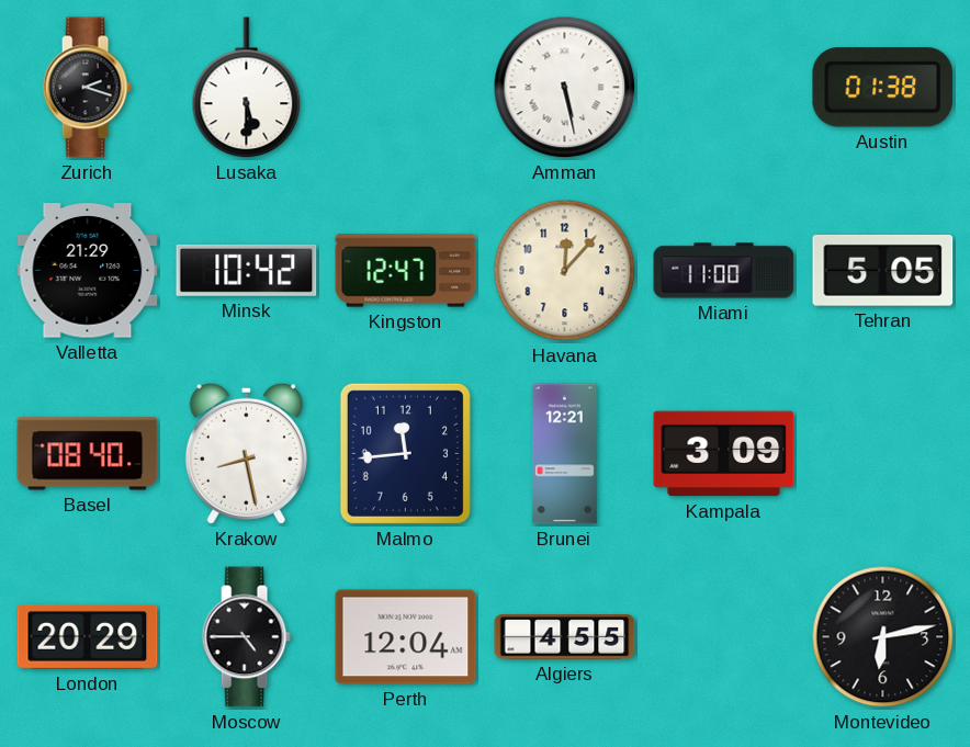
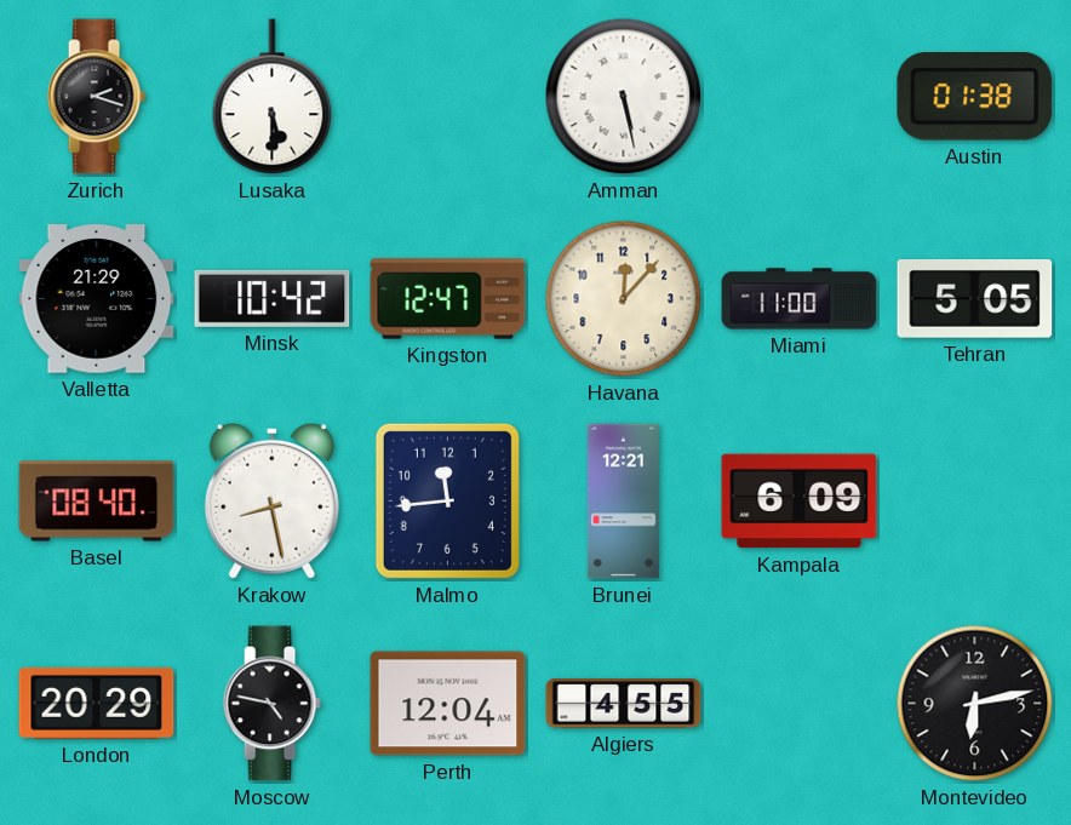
Kampala: 3:09 -> 6:09 (800, 502)
Moscow: 4:45 -> 4:47 (271, 704)
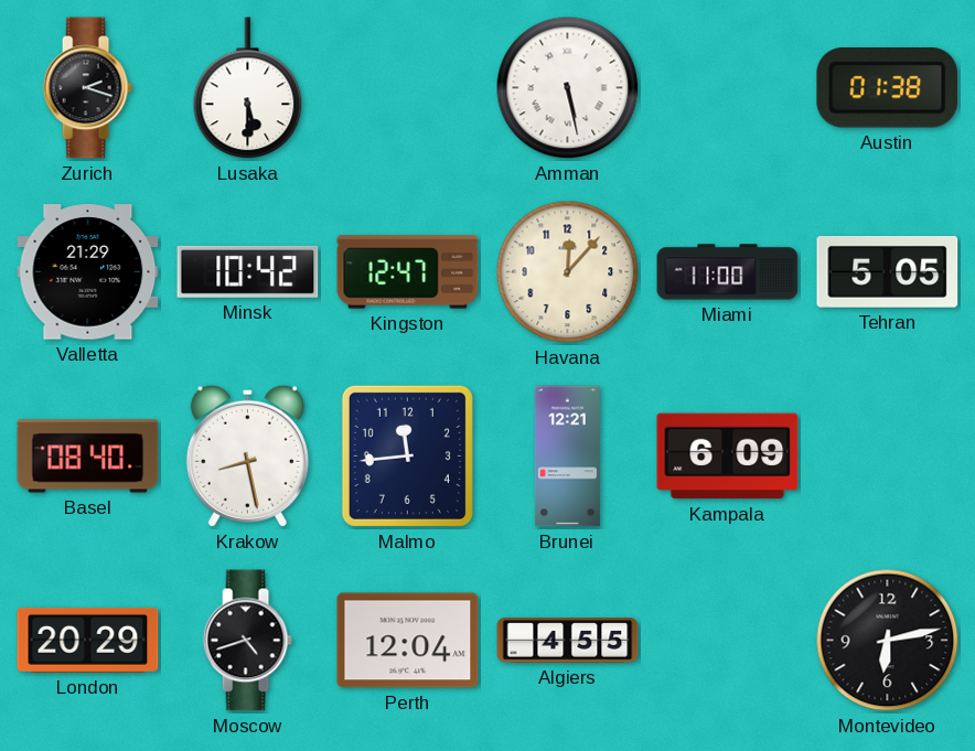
Moscow: 4:47 -> 4:42 (247, 641)
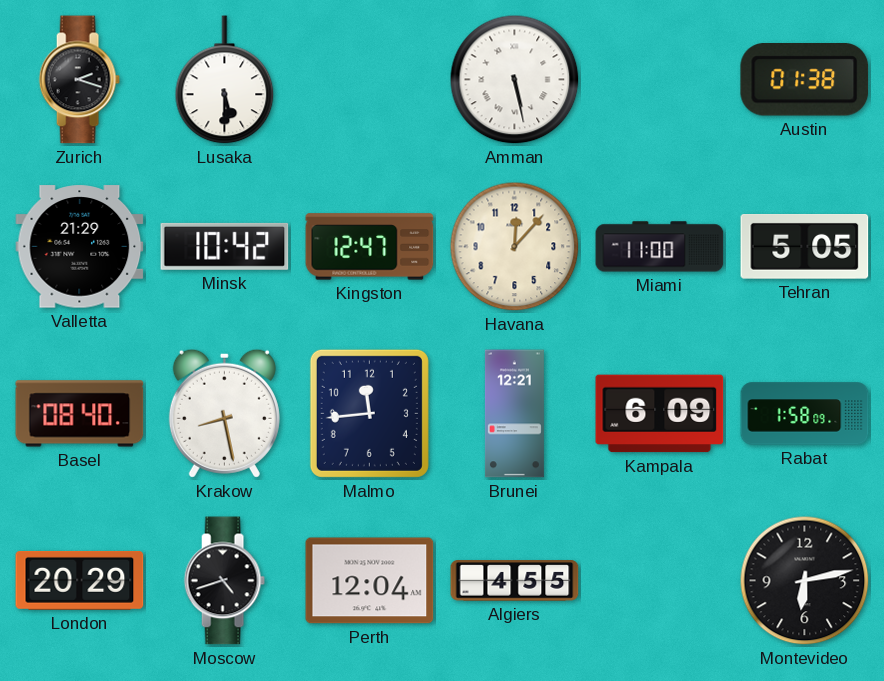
Rabat: none -> 1:58 (805, 414)
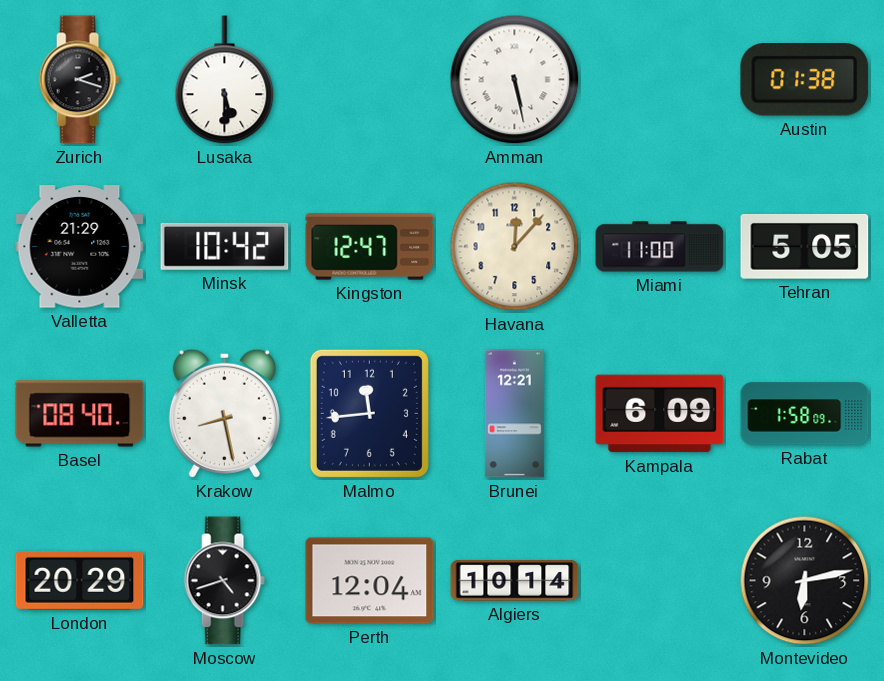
Algiers: 4:55 -> 10:14 (515, 581)
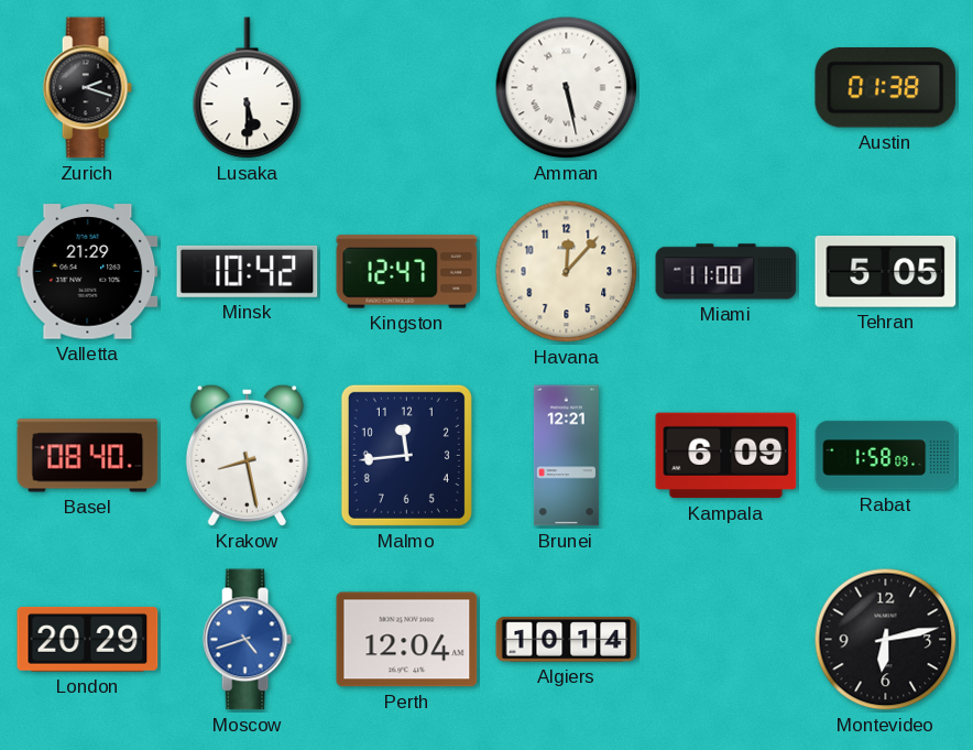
Moscow dial: black -> blue (247, 640)
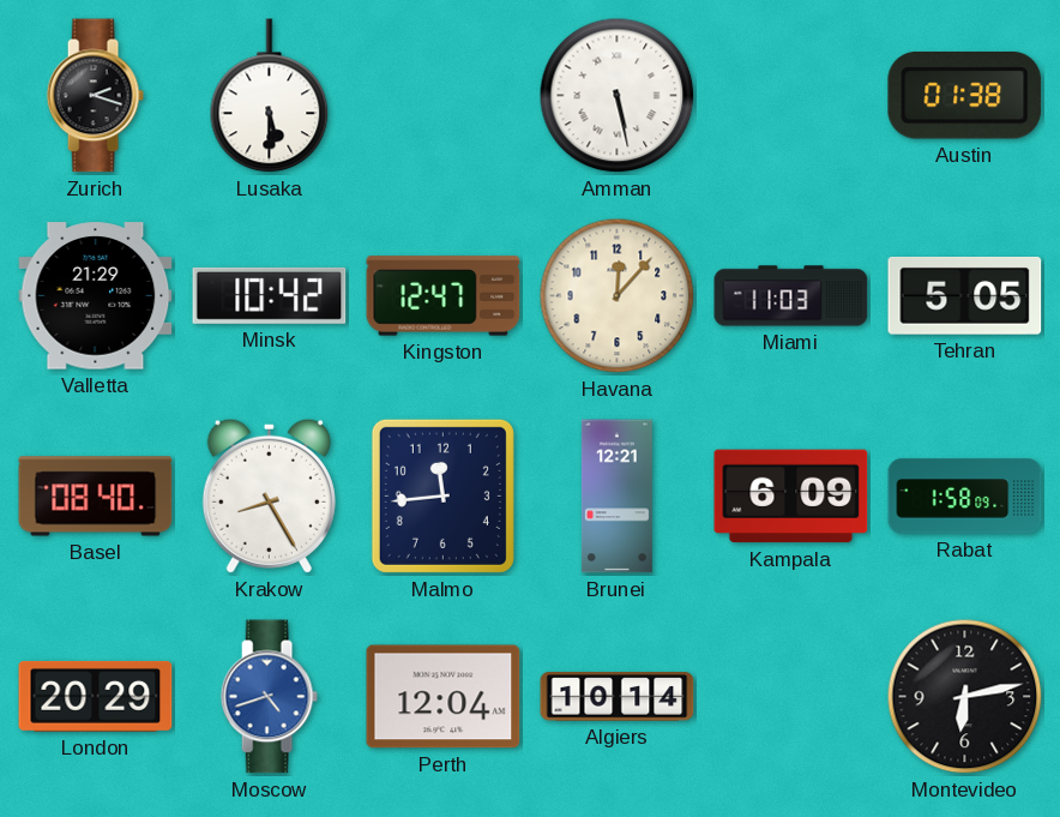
Miami: 11:00 -> 11:03 (791, 296)
Krakow: 8:28 -> 8:25 (269, 495)
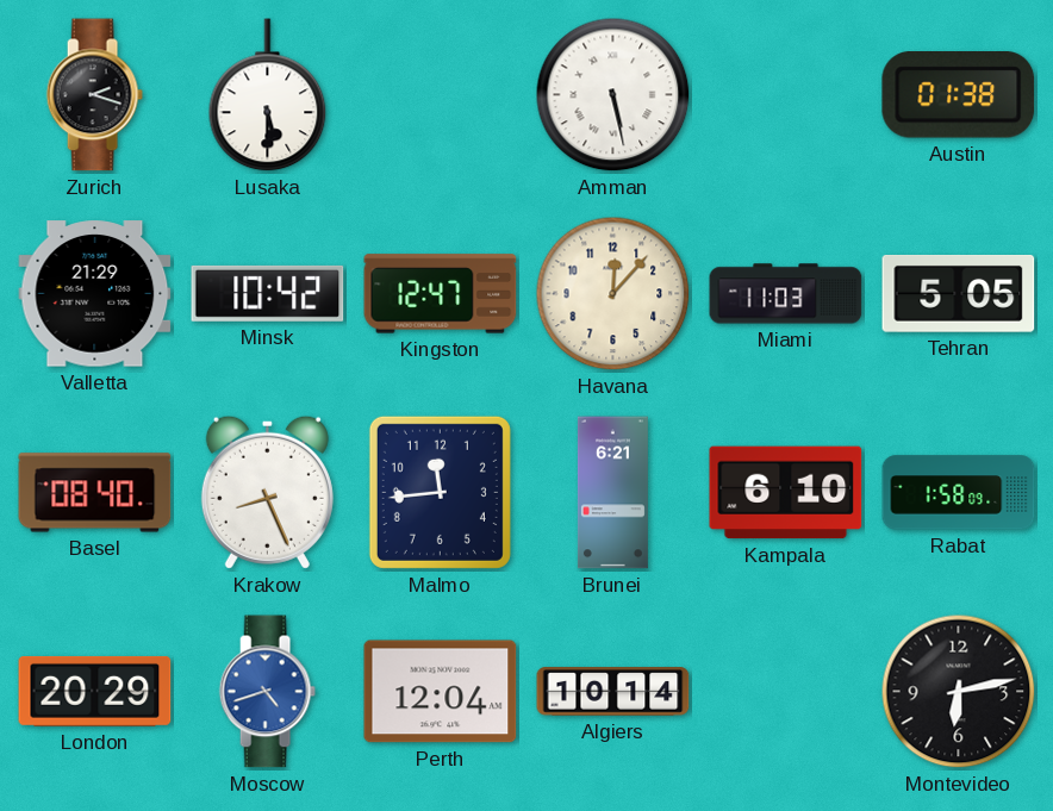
Krakow: 8:25 -> 8:26 (267, 492)
Brunei: 12:21 -> 6:21 (612, 493)
Kampala: 6:09 -> 6:10 (786, 493)
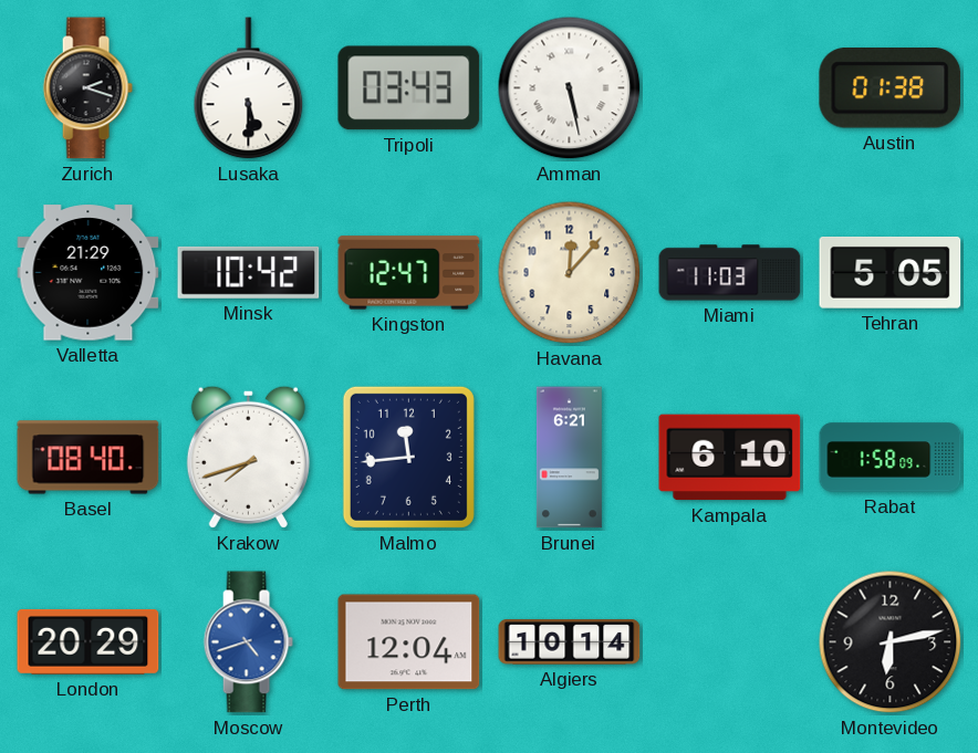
Tripoli: none -> 03:43 (409, 88)
Krakow: 8:26 -> 7:42 (248, 457)
